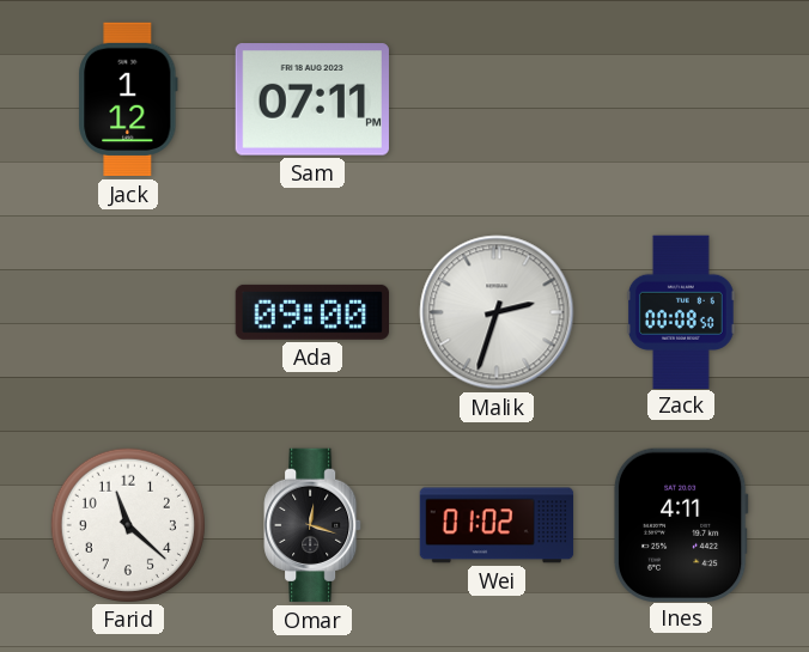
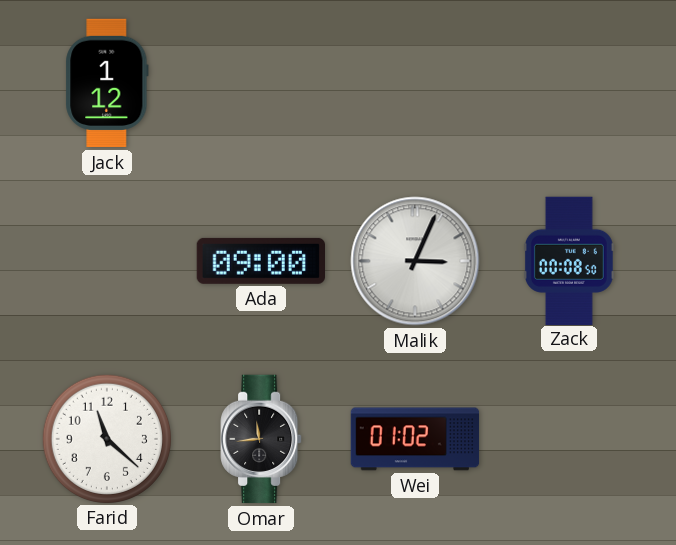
Sam: 07:11 -> none (312, 99)
Malik: 2:33 -> 3:04 (415, 261)
Omar: 12:18 -> 11:44 (261, 439)
Ines: 4:11 -> none (681, 524)
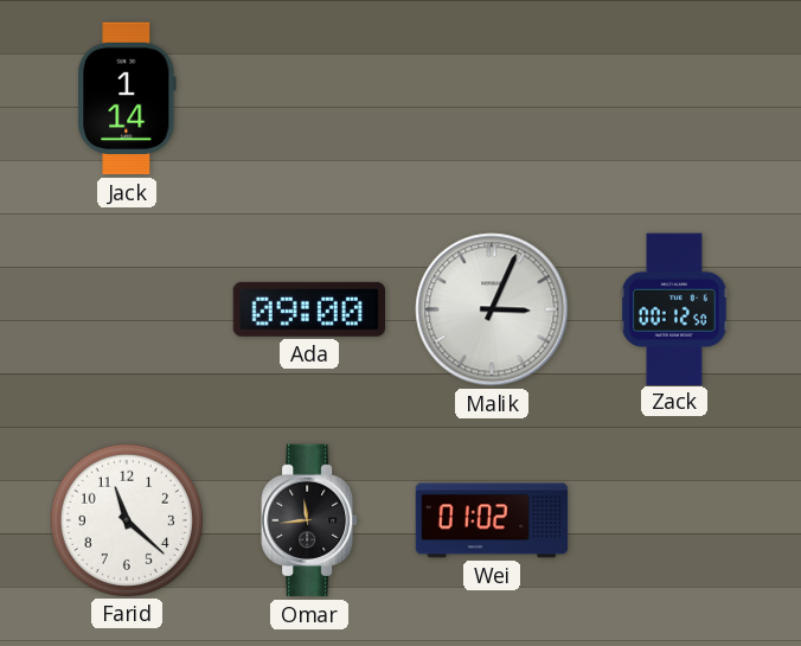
Jack: 1:12 -> 1:14 (127, 98)
Zack: 00:08 -> 00:12 (674, 308)
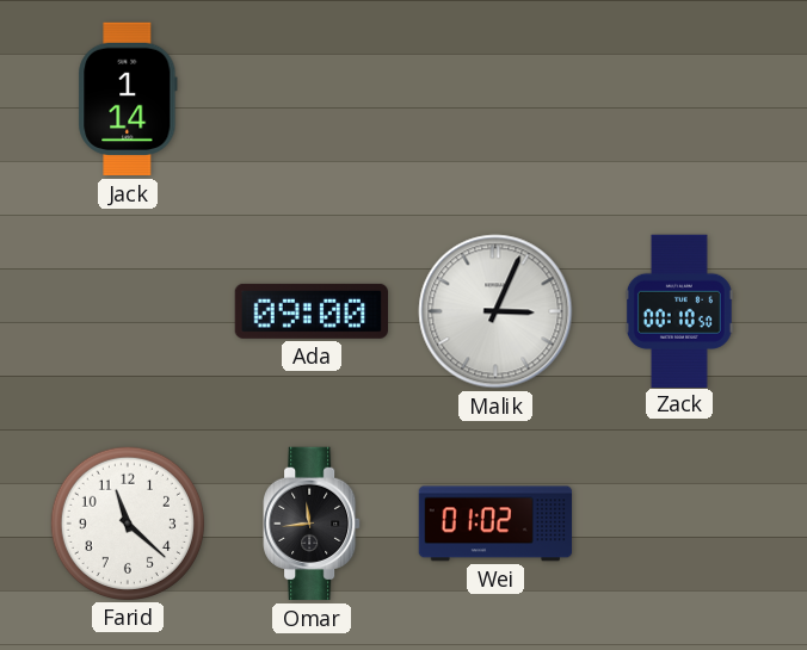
Zack: 00:12 -> 00:10 (679, 310)
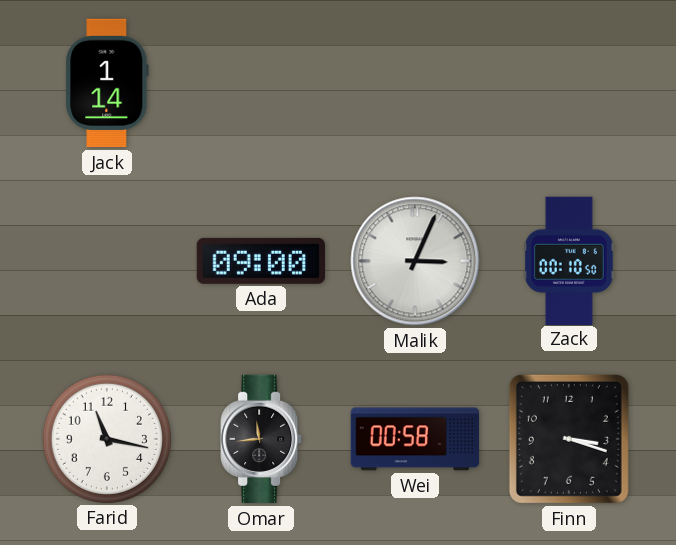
Farid: 11:22 -> 11:17 (106, 438)
Wei: 01:02 -> 00:58 (415, 439)
Finn: none -> 3:18 (569, 439)
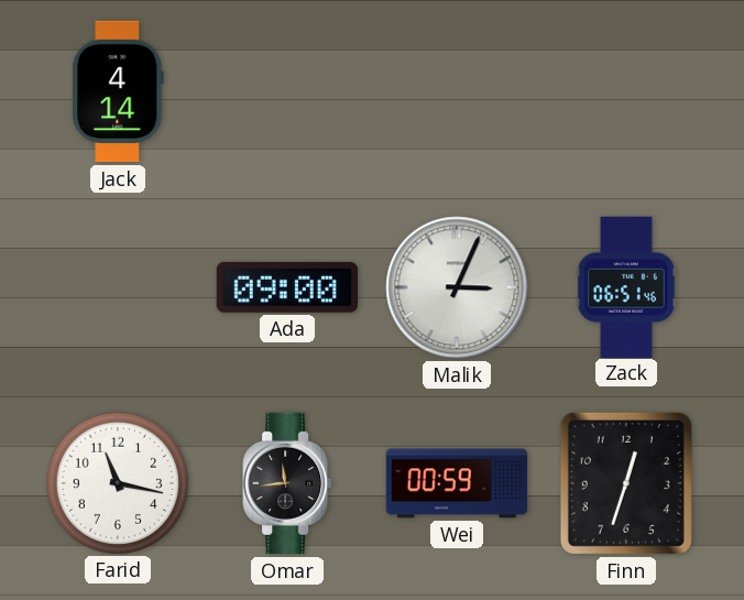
Jack: 1:14 -> 4:14 (118, 91)
Zack: 00:10 -> 06:51 (626, 286)
Wei: 00:58 -> 00:59 (457, 483)
Finn: 3:18 -> 12:33 (626, 483)
